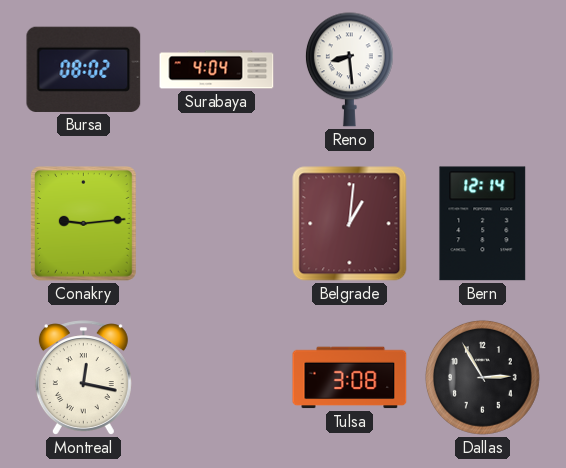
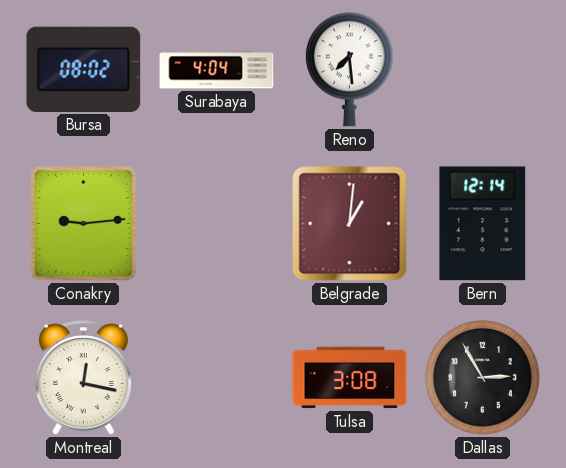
Reno: 8:29 -> 7:29 (349, 70)
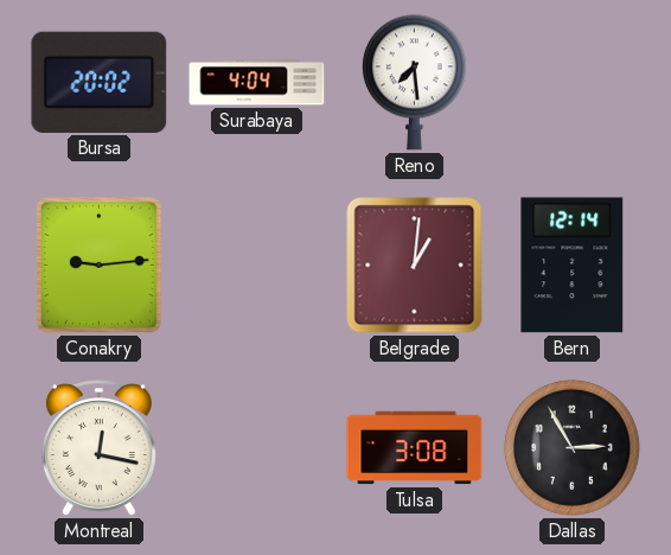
Bursa: 08:02 -> 20:02 (100, 82)
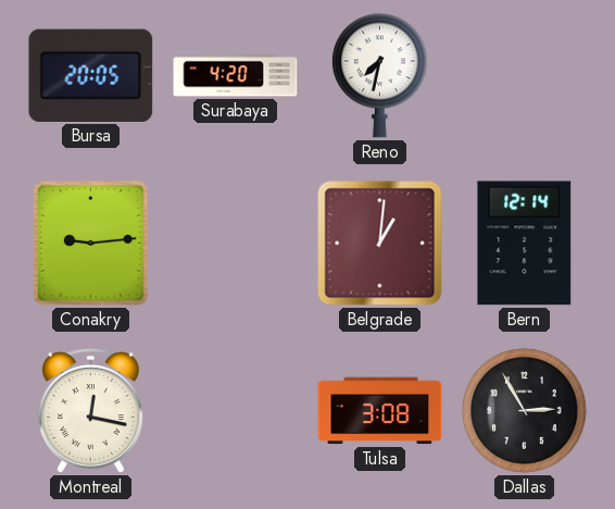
Bursa: 20:02 -> 20:05 (91, 75)
Surabaya: 4:04 -> 4:20 (236, 76)
Reno: 7:29 -> 7:32 (379, 76)
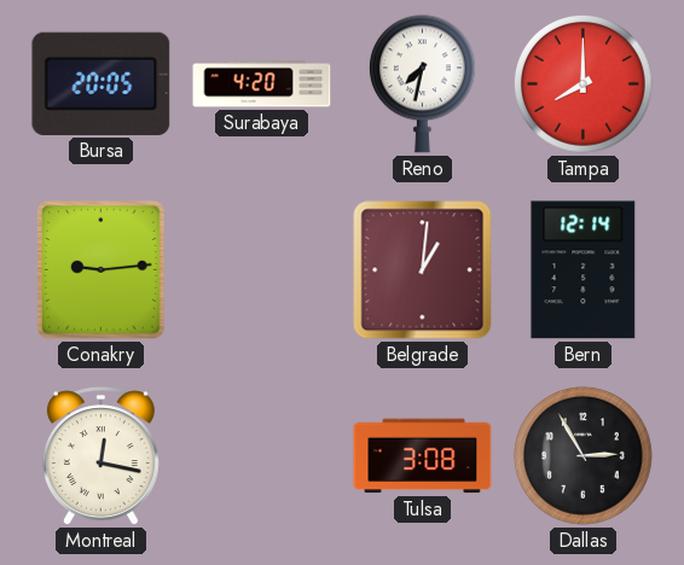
Tampa: none -> 8:00 (582, 83)
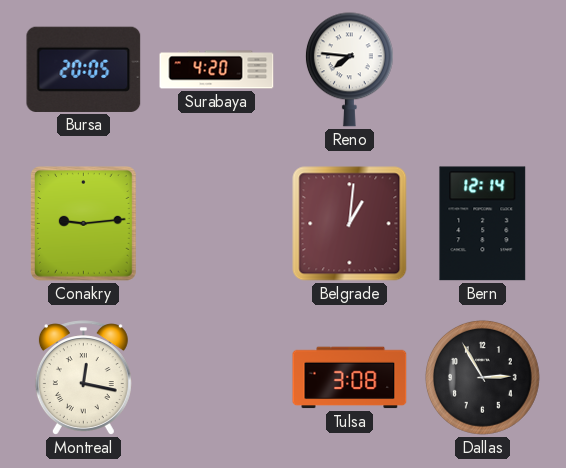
Reno: 7:32 -> 7:46 (349, 70)
Tampa: 8:00 -> none (582, 83)
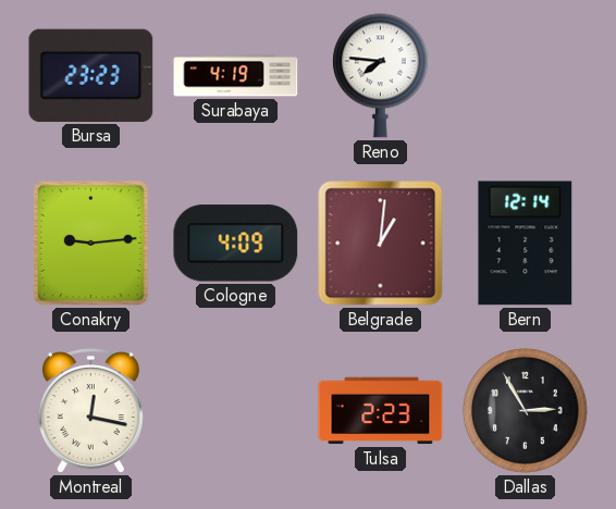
Bursa: 20:05 -> 23:23 (91, 75)
Surabaya: 4:20 -> 4:19 (236, 76)
Cologne: none -> 4:09 (236, 244)
Tulsa: 3:08 -> 2:23 (381, 411)
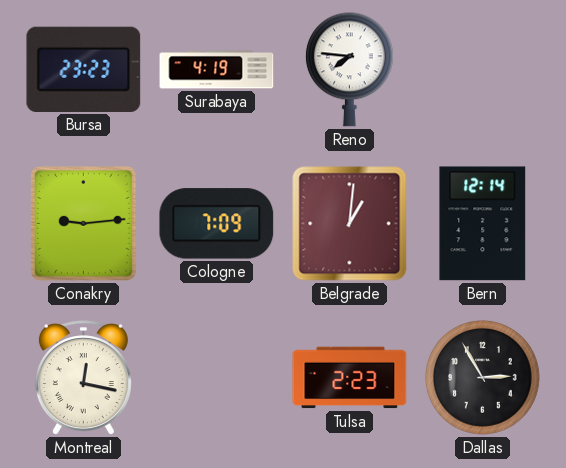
Cologne: 4:09 -> 7:09 (217, 224)
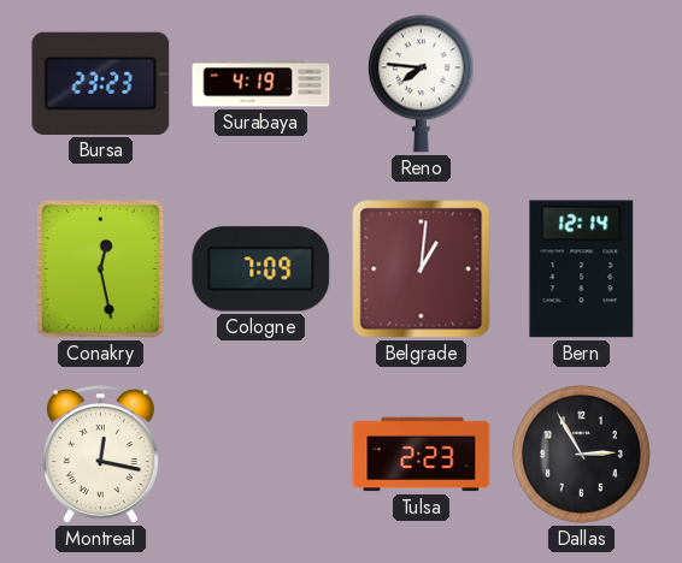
Conakry: 9:14 -> 12:28 (101, 269)
